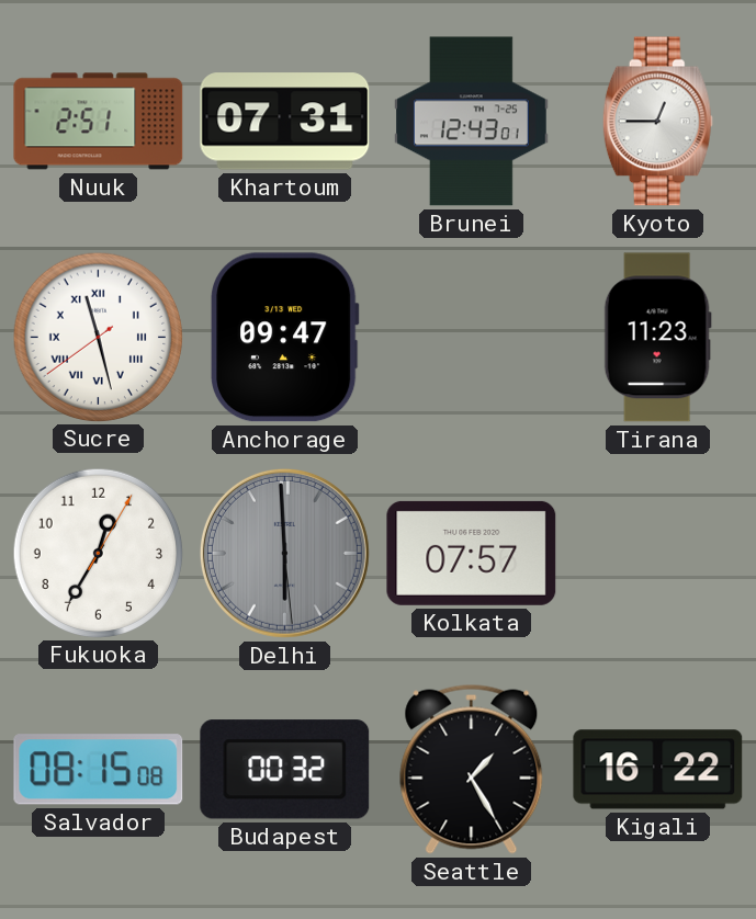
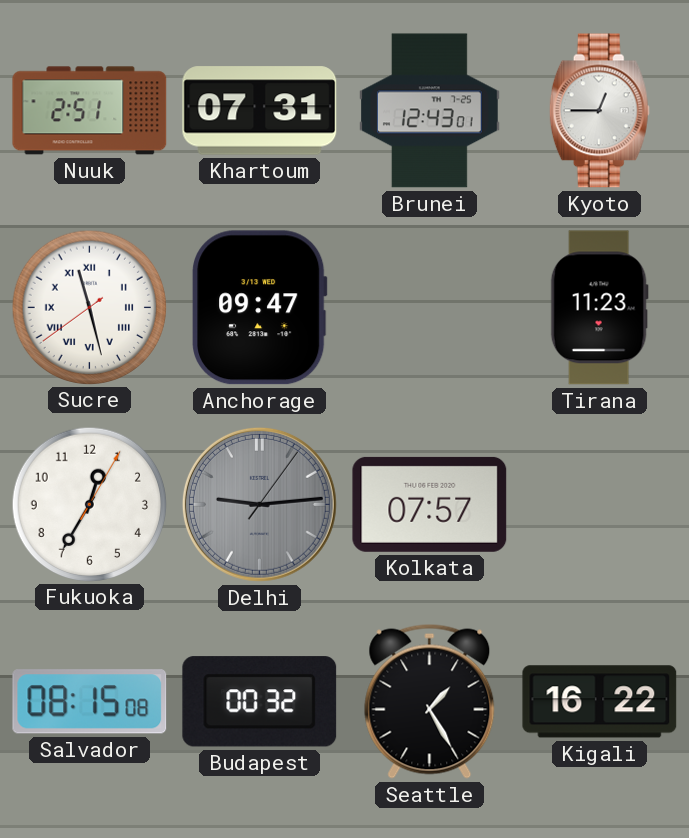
Delhi: 5:59 -> 9:14 (259, 504)
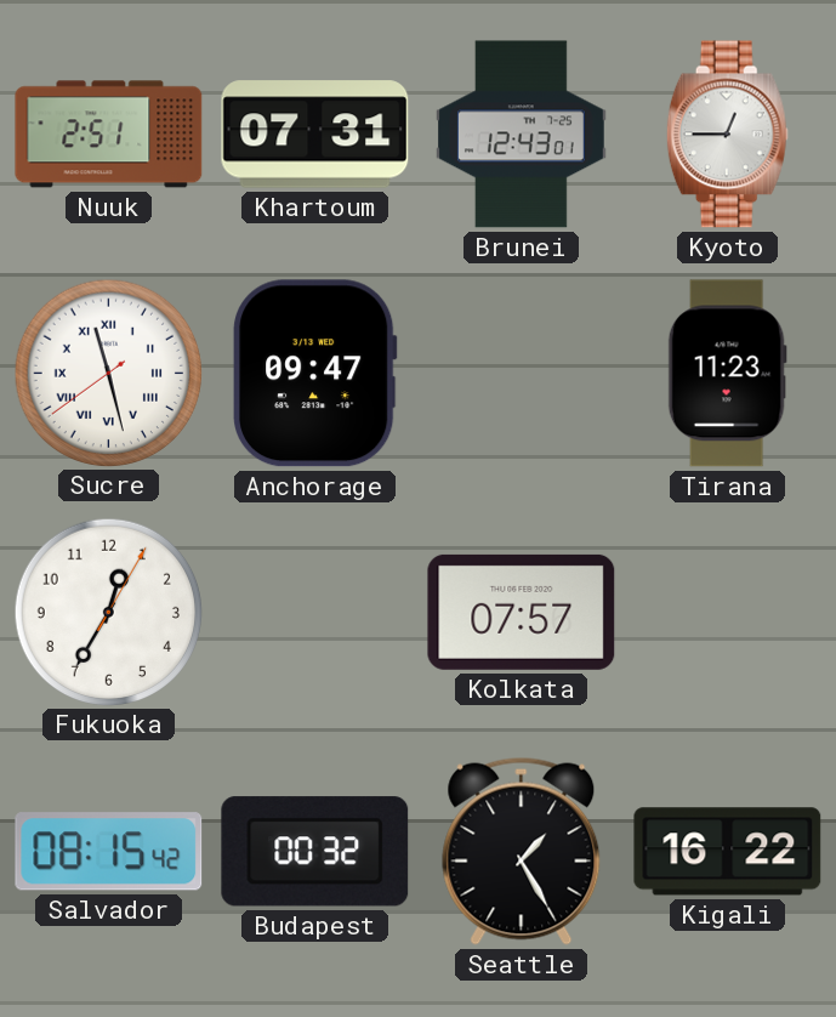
Delhi: 9:14 -> none (259, 504)
Salvador: 08:15:08 -> 08:15:42 (109, 852)
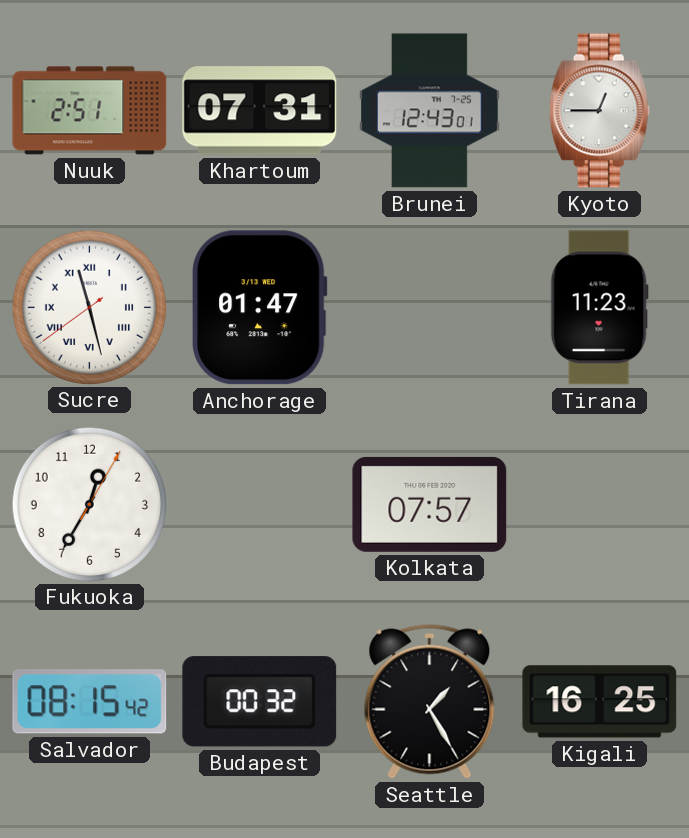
Anchorage: 09:47 -> 01:47 (260, 308)
Kigali: 16:22 -> 16:25 (600, 702)
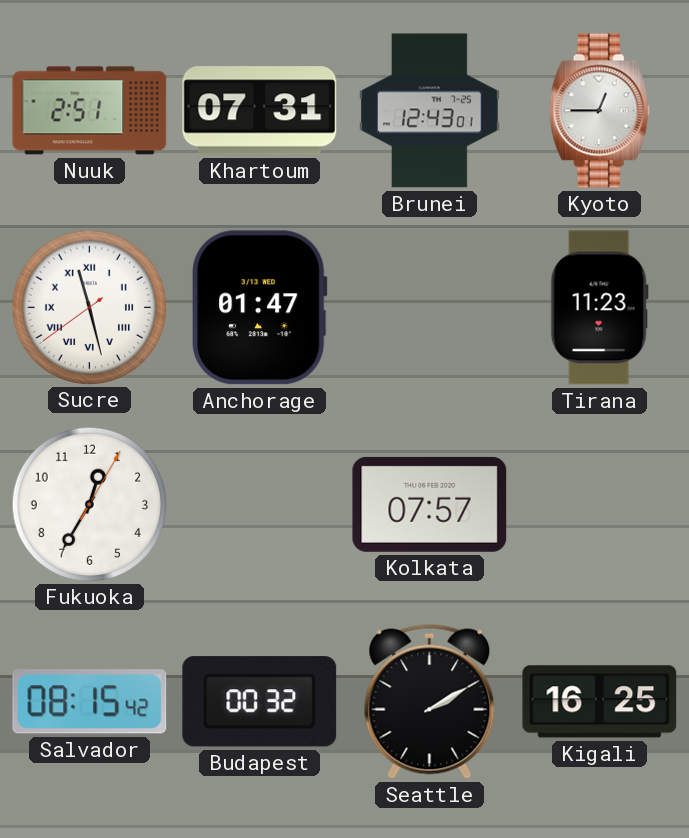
Seattle: 1:25 -> 2:10 (430, 701)
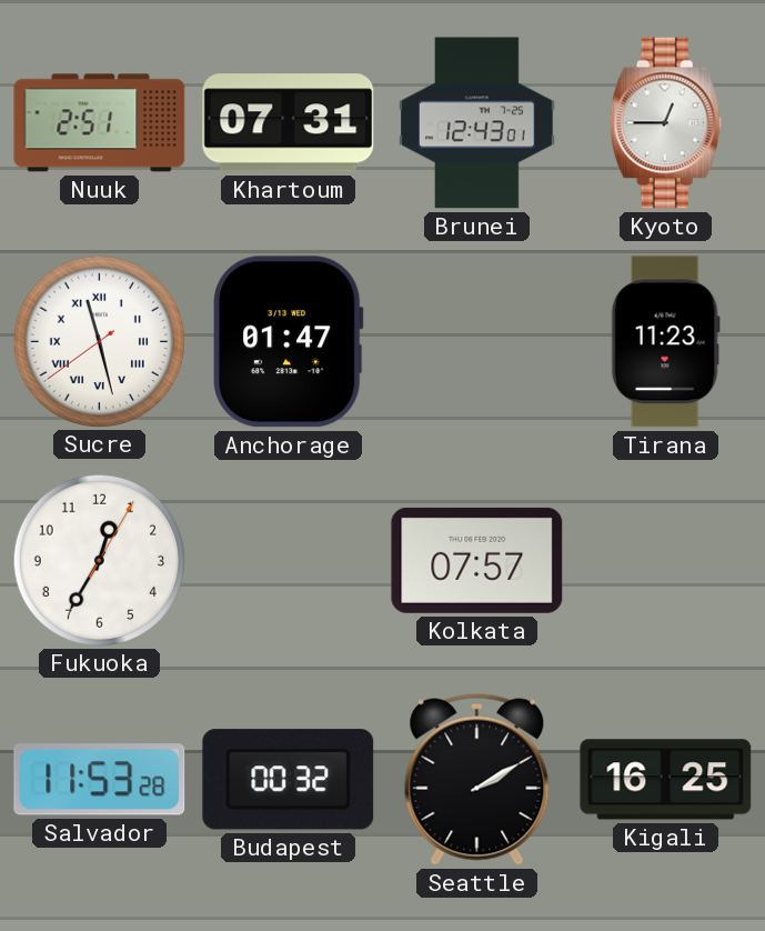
Salvador: 08:15 -> 11:53 (100, 780)
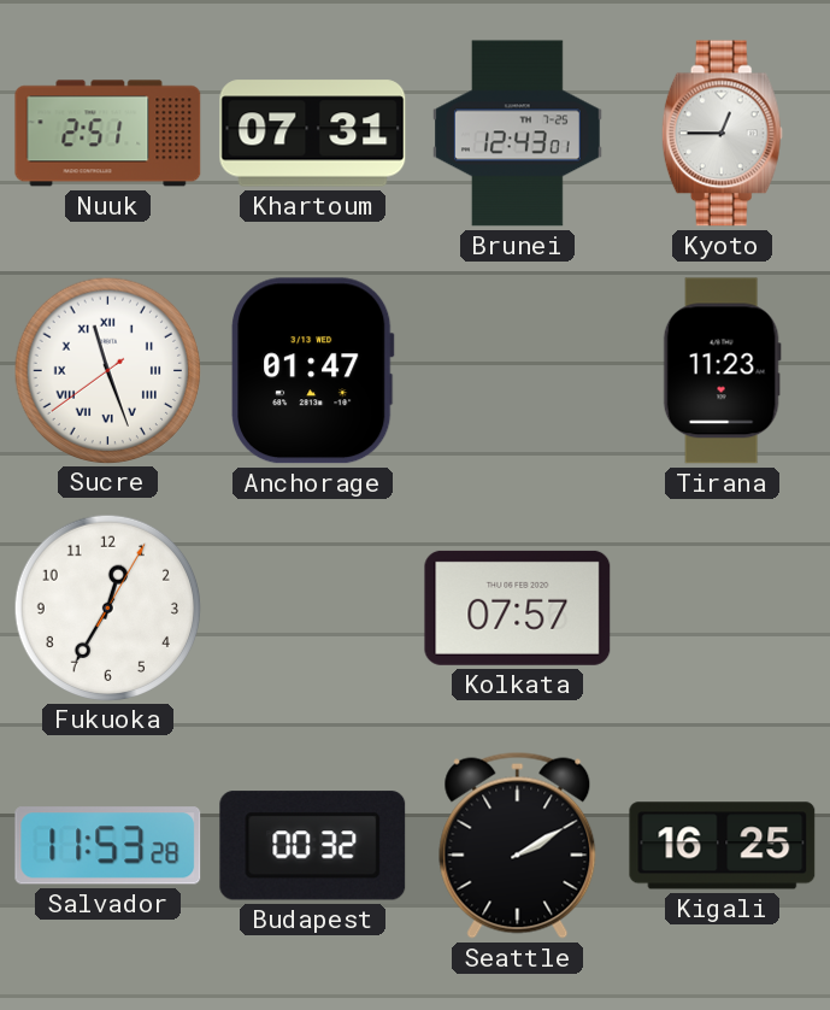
Sucre: 11:27 -> 11:26 (107, 370)
